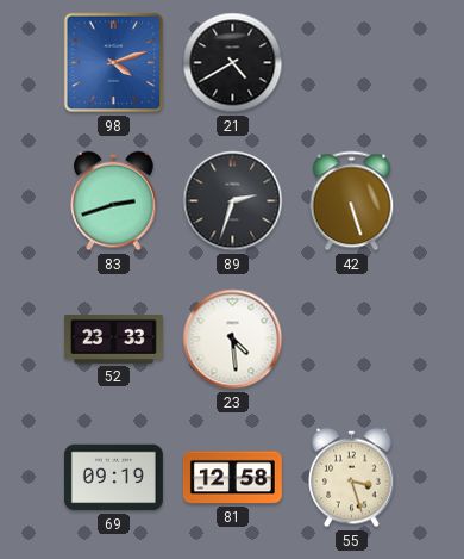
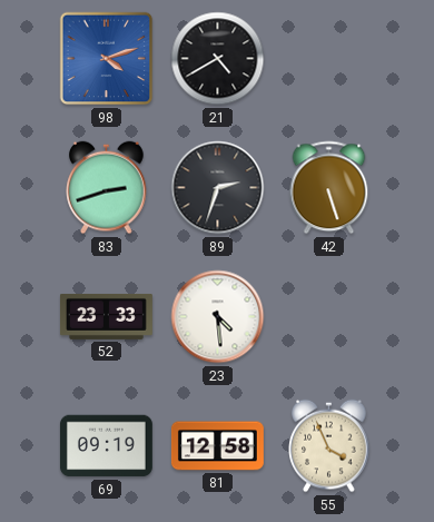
55: 3:27 -> 3:56 (329, 446)
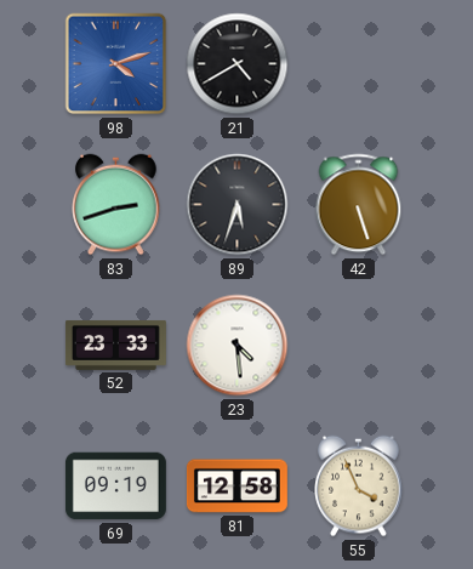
89: 2:33 -> 5:33 (238, 205)
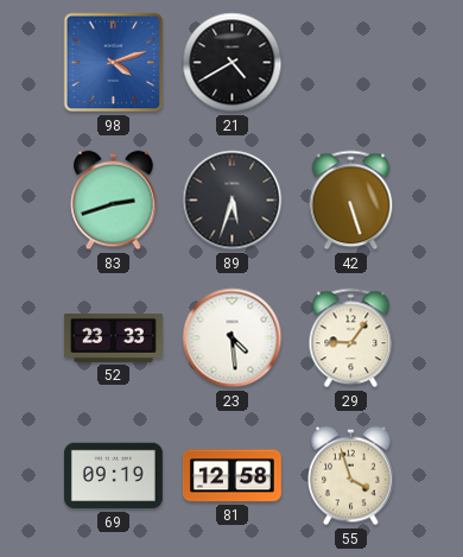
29: none -> 9:06 (351, 338)
55: 3:56 -> 3:57 (351, 476)
